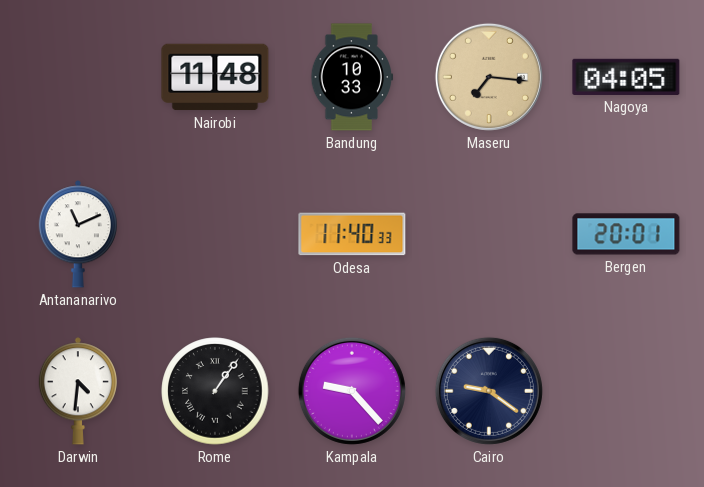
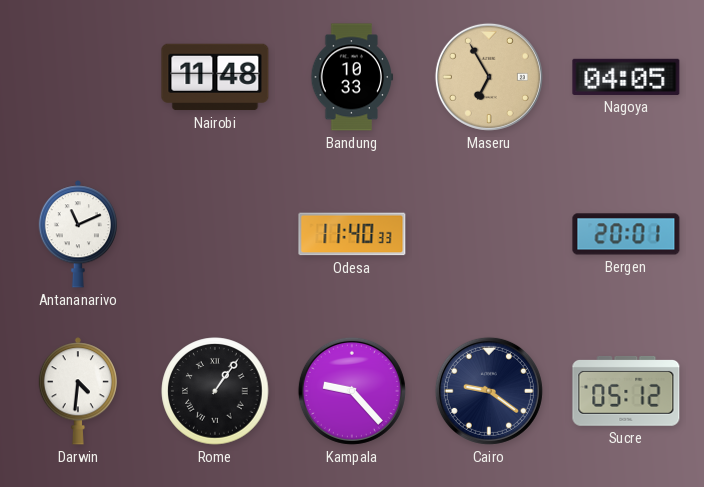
Maseru: 7:16 -> 6:55 (489, 77)
Sucre: none -> 05:12 (626, 391)
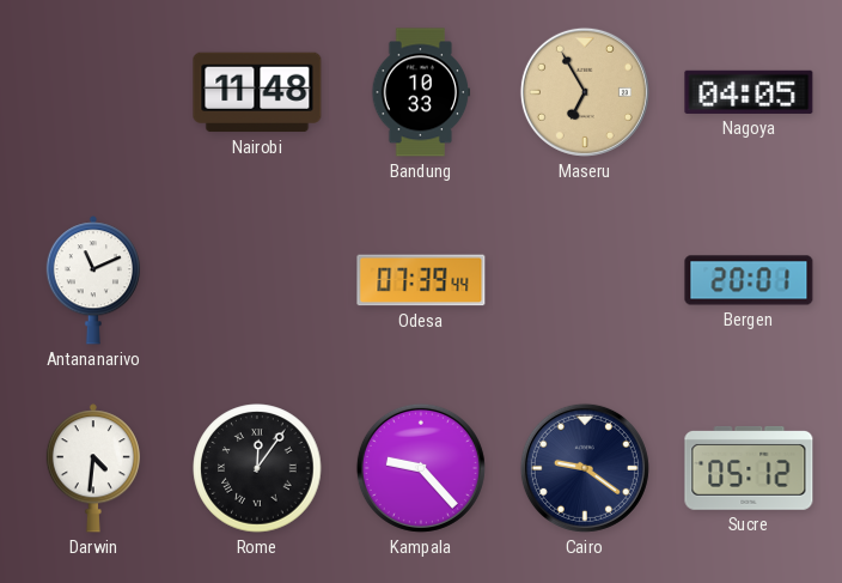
Odesa: 11:40 -> 07:39 (421, 280)
Rome: 1:06 -> 12:06 (257, 468)
